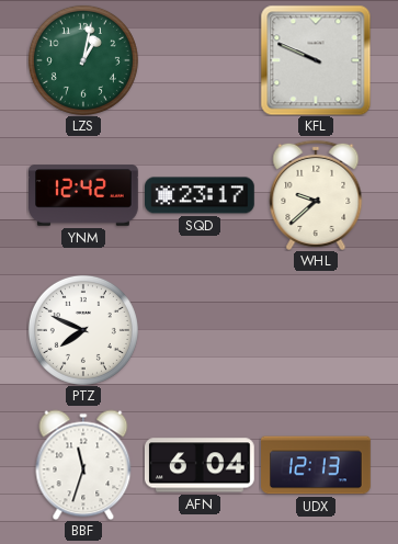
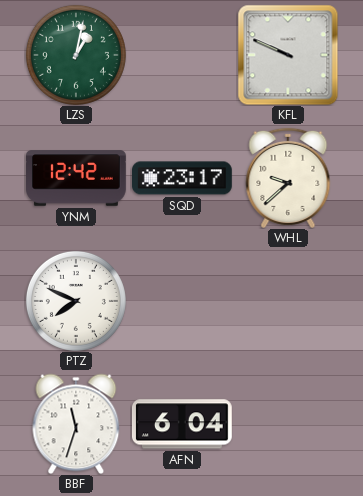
UDX: 12:13 -> none (317, 465)
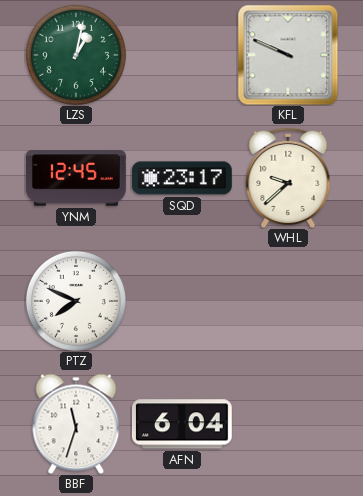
YNM: 12:42 -> 12:45 (77, 178)
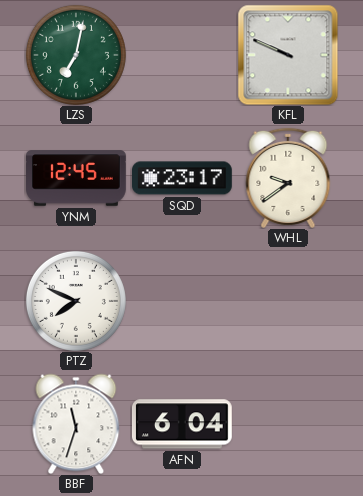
LZS: 1:02 -> 7:02 (76, 55)
WHL: 9:38 -> 9:39 (288, 178)
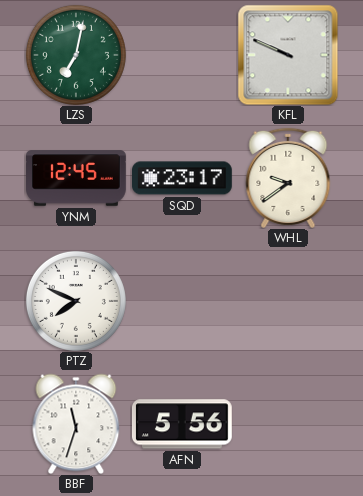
AFN: 6:04 -> 5:56 (182, 424)
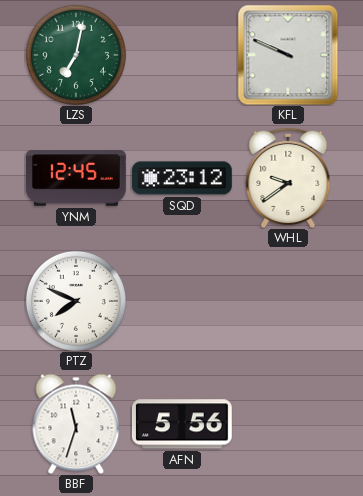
SQD: 23:17 -> 23:12 (183, 178)
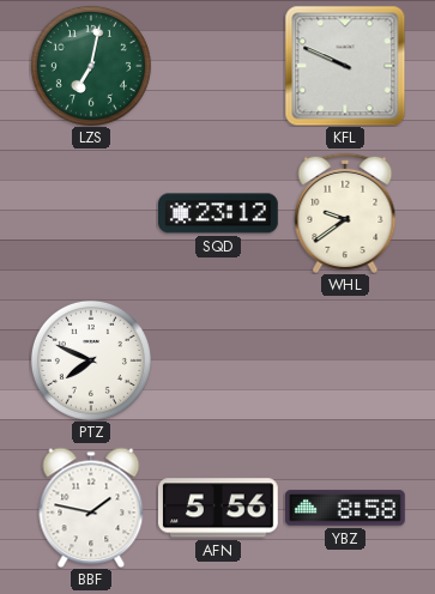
YNM: 12:45 -> none (77, 178)
BBF: 11:33 -> 1:47 (91, 508)
YBZ: none -> 8:58 (346, 508)
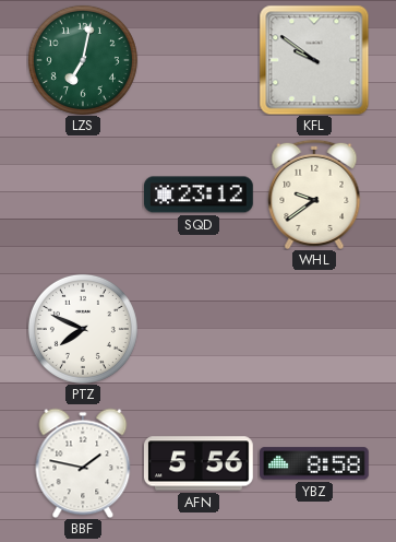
KFL: 9:49 -> 9:51 (314, 60)
